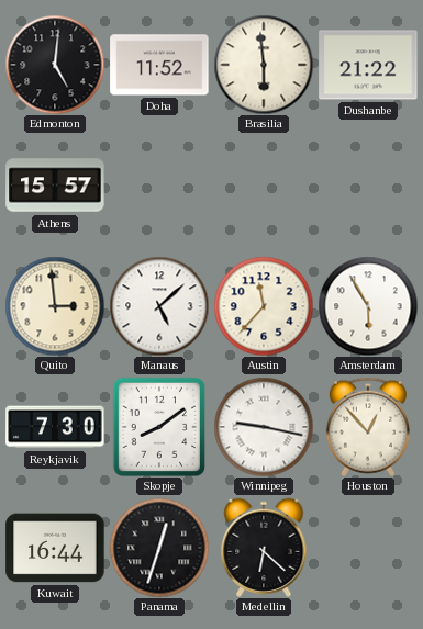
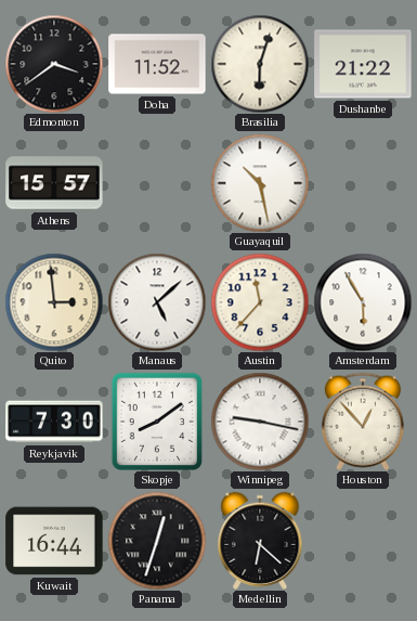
Edmonton: 5:01 -> 3:39 (54, 64)
Brasilia: 5:59 -> 6:03 (260, 64)
Guayaquil: none -> 10:28 (260, 183)
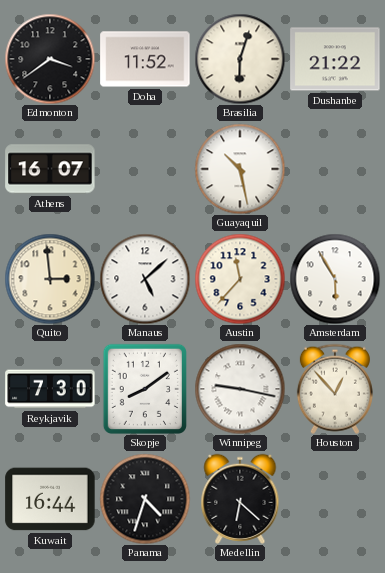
Athens: 15:57 -> 16:07 (50, 169)
Panama: 12:33 -> 4:33 (145, 499)
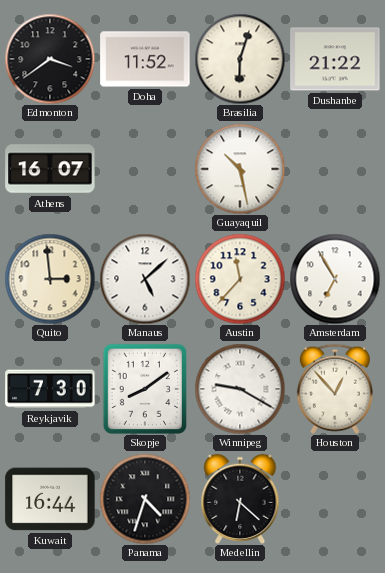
Amsterdam: 5:55 -> 6:55 (335, 279)
Winnipeg: 9:17 -> 9:20 (240, 389)
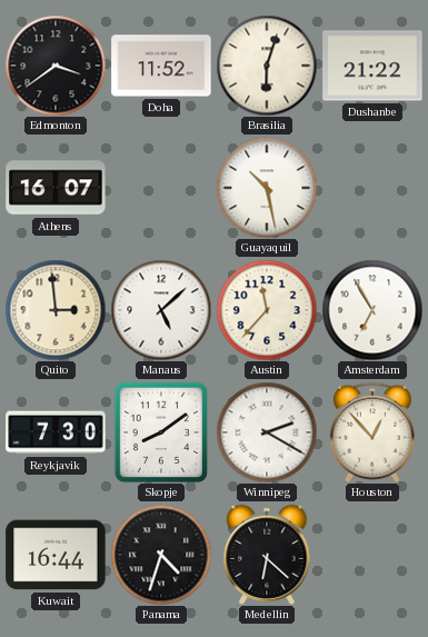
Winnipeg: 9:20 -> 2:20 (267, 432)
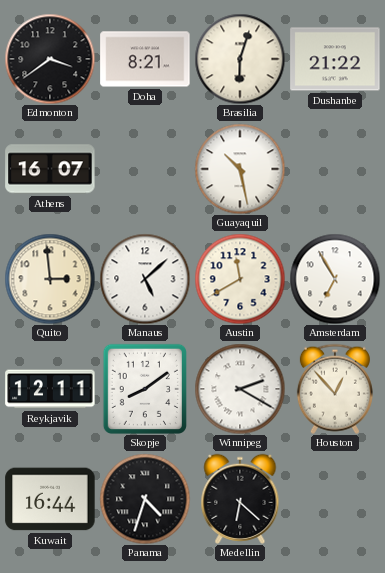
Doha: 11:52 -> 8:21 (145, 59)
Austin: 11:37 -> 11:40 (240, 279)
Reykjavik: 7:30 -> 12:11 (50, 389)
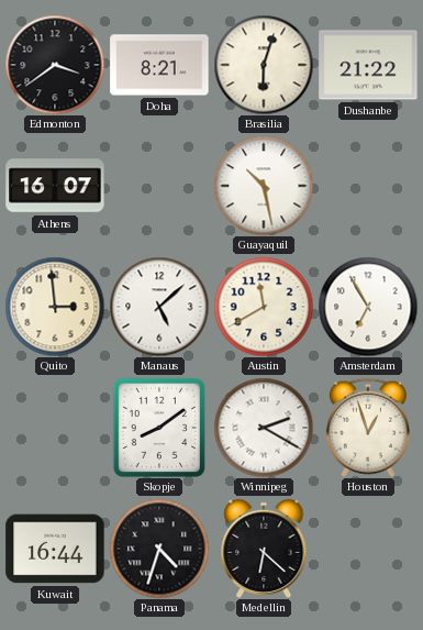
Reykjavik: 12:11 -> none (50, 389)
Houston: 12:53 -> 12:57 (368, 428)
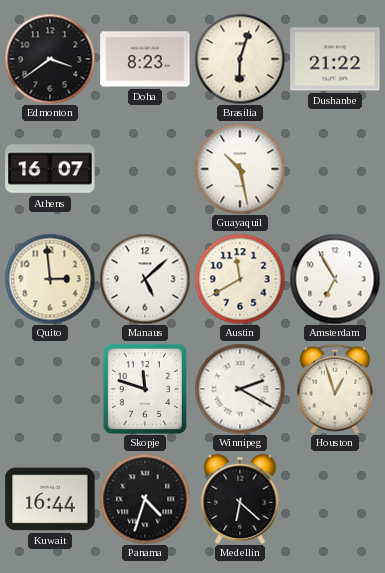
Doha: 8:21 -> 8:23 (145, 59)
Skopje: 8:09 -> 11:48 (145, 389)
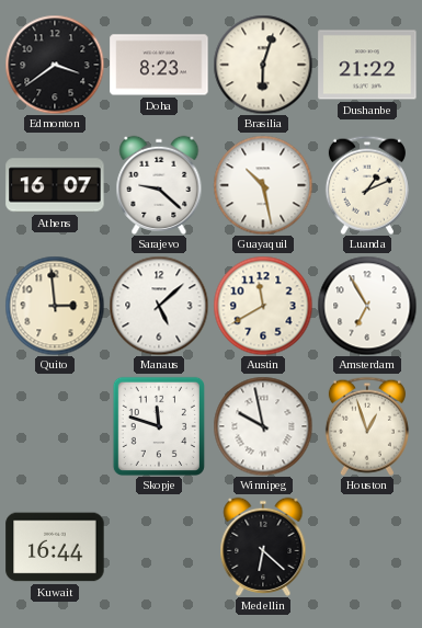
Sarajevo: none -> 9:22 (159, 185)
Luanda: none -> 1:11 (367, 185)
Winnipeg: 2:20 -> 9:58 (263, 426)
Panama: 4:33 -> none (145, 499)
